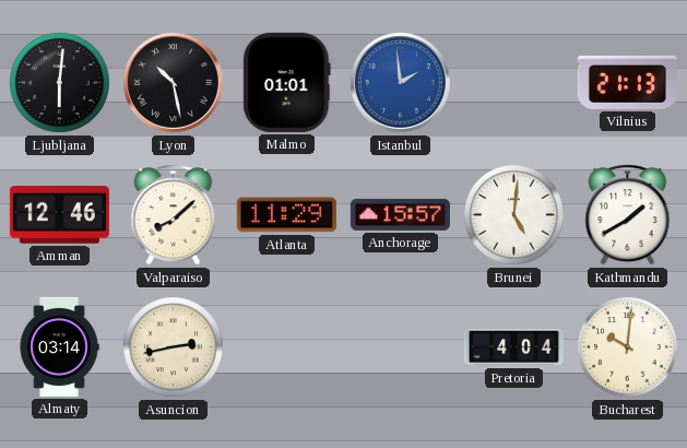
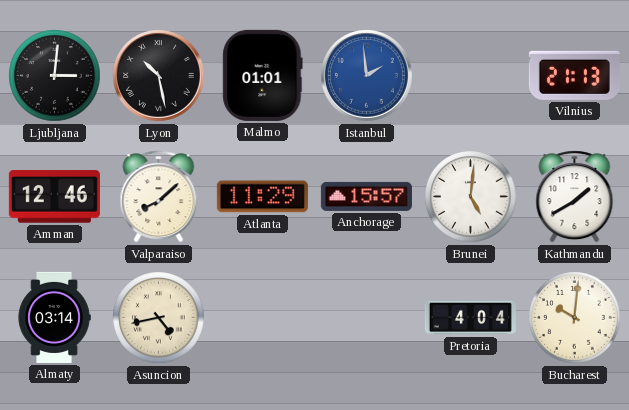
Ljubljana: 6:01 -> 3:01 (55, 76)
Asuncion: 2:43 -> 4:43 (159, 318)
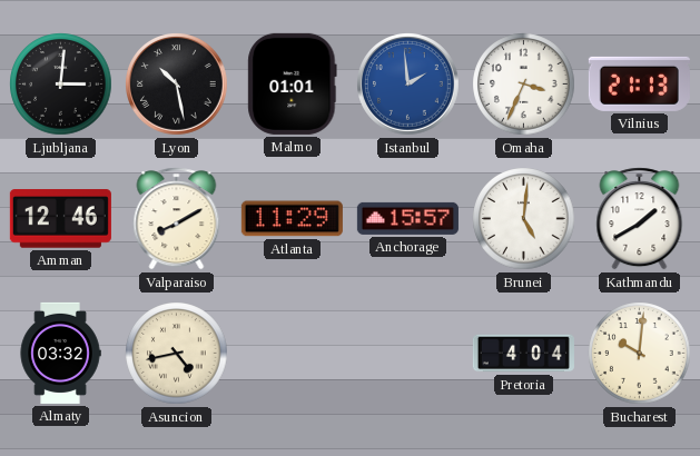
Omaha: none -> 3:34 (524, 85)
Valparaiso: 8:08 -> 8:10 (177, 219)
Almaty: 03:14 -> 03:32 (60, 353)
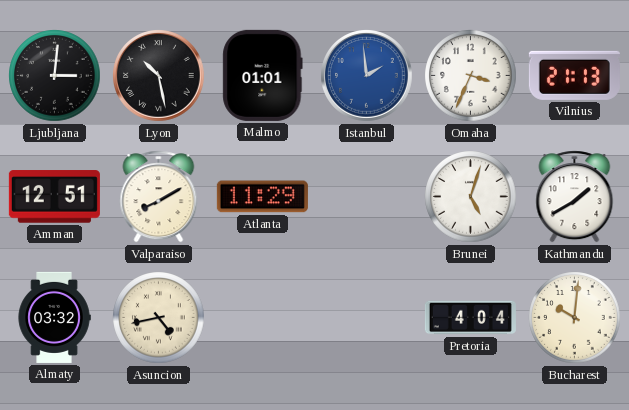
Amman: 12:46 -> 12:51 (54, 197)
Anchorage: 15:57 -> none (407, 218)
Brunei: 5:01 -> 5:03 (471, 197)
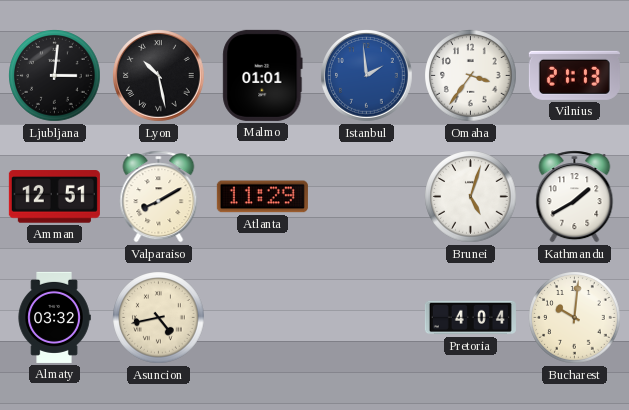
Omaha: 3:34 -> 3:36 (471, 76)
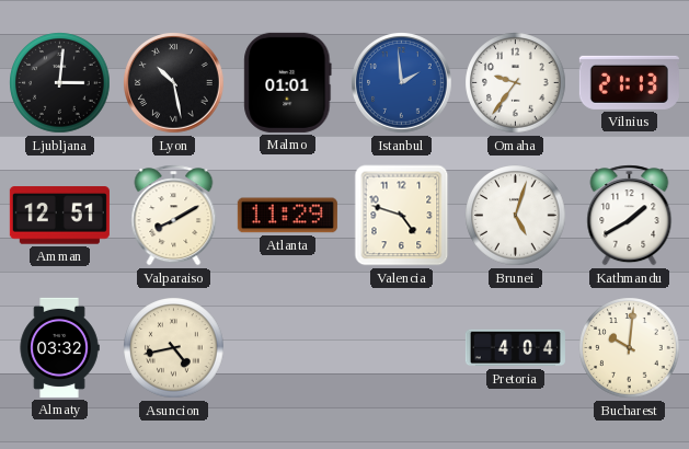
Omaha: 3:36 -> 9:36 (516, 83)
Valencia: none -> 4:48 (402, 216)
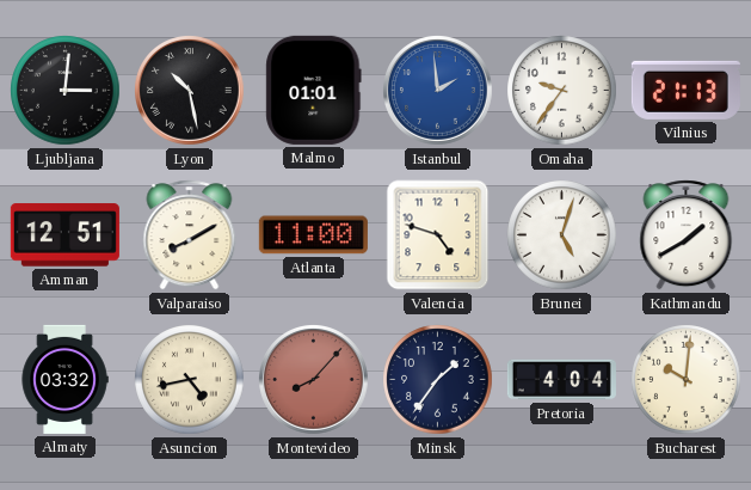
Atlanta: 11:29 -> 11:00 (313, 235)
Montevideo: none -> 8:07 (314, 380)
Minsk: none -> 1:36 (438, 380)
